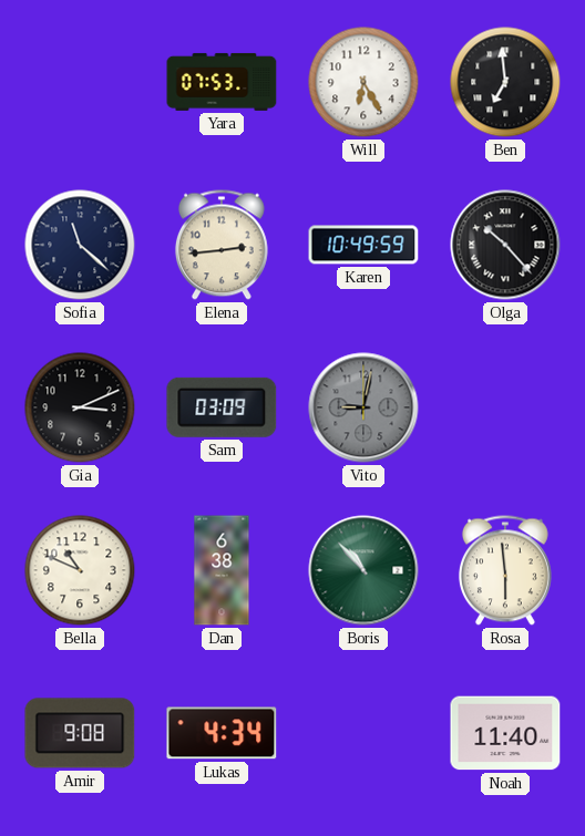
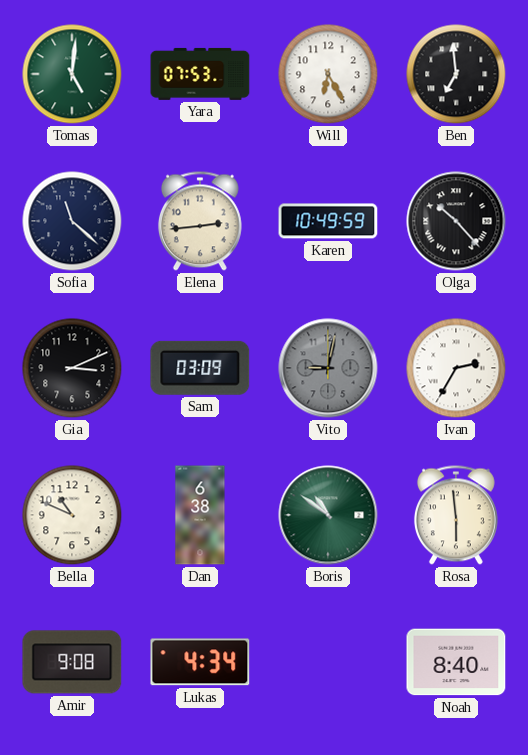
Tomas: none -> 5:01 (72, 74)
Ivan: none -> 2:35 (456, 368)
Boris: 10:53 -> 10:51 (328, 515)
Noah: 11:40 -> 8:40 (456, 662)
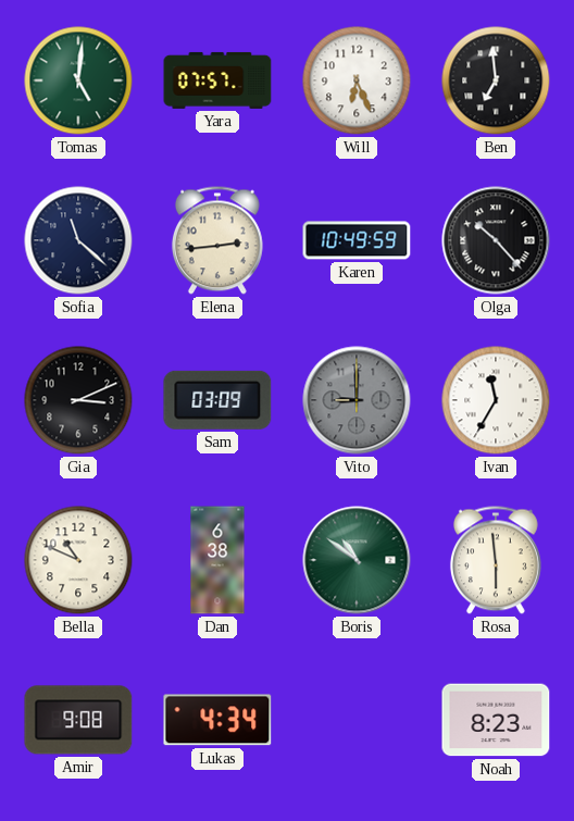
Yara: 07:53 -> 07:57 (217, 80)
Will: 6:25 -> 6:26 (357, 80)
Vito: 9:02 -> 9:00 (357, 400)
Ivan: 2:35 -> 11:35 (496, 400)
Noah: 8:40 -> 8:23 (496, 720)
